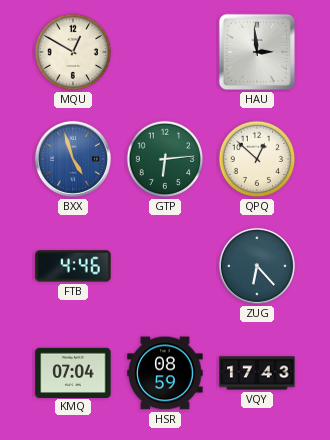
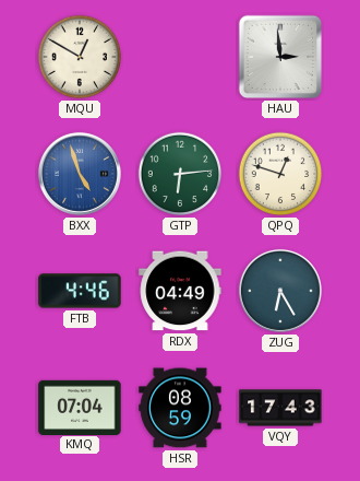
QPQ: 12:52 -> 12:48 (280, 174)
RDX: none -> 04:49 (180, 291)
ZUG: 6:23 -> 6:25 (280, 291)
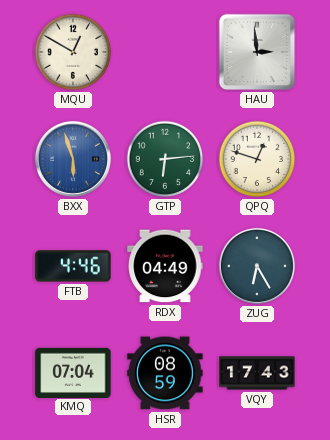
BXX: 4:57 -> 5:57 (73, 159)
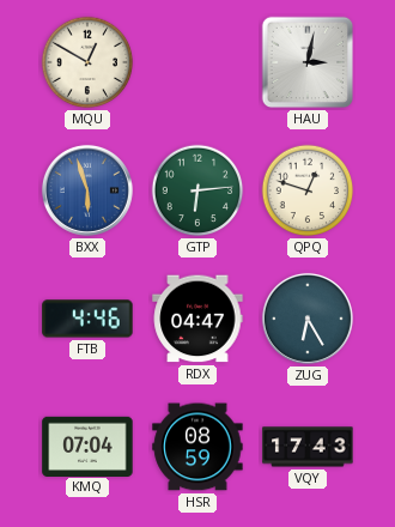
HAU: 2:59 -> 3:02 (308, 62)
RDX: 04:49 -> 04:47 (197, 319)
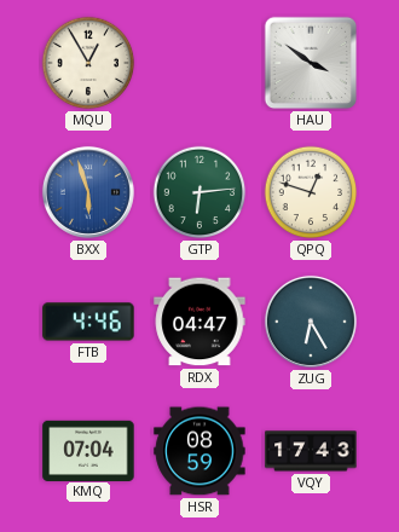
MQU: 12:50 -> 12:55 (88, 63)
HAU: 3:02 -> 3:51 (311, 63)
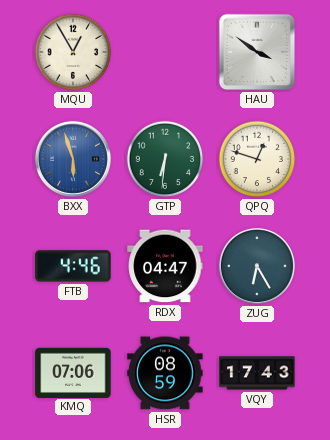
GTP: 6:14 -> 6:31 (165, 159)
KMQ: 07:04 -> 07:06 (73, 372)
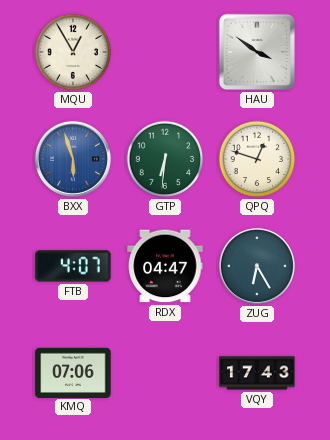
FTB: 4:46 -> 4:07 (73, 266)
HSR: 08:59 -> none (165, 373)
